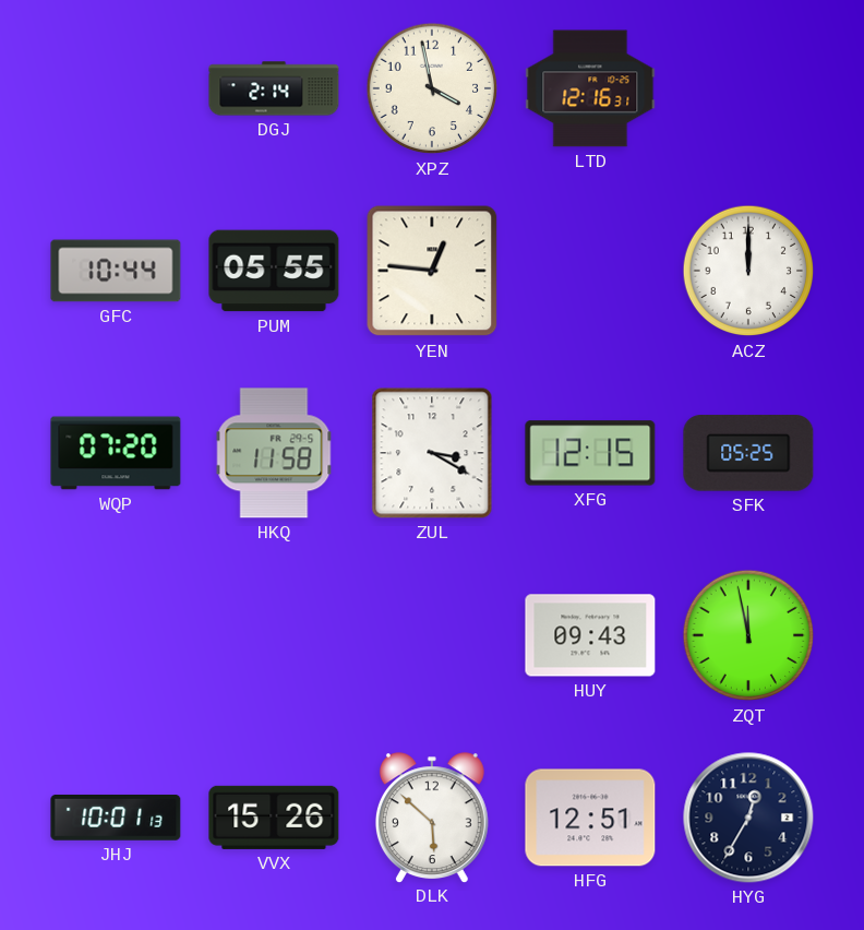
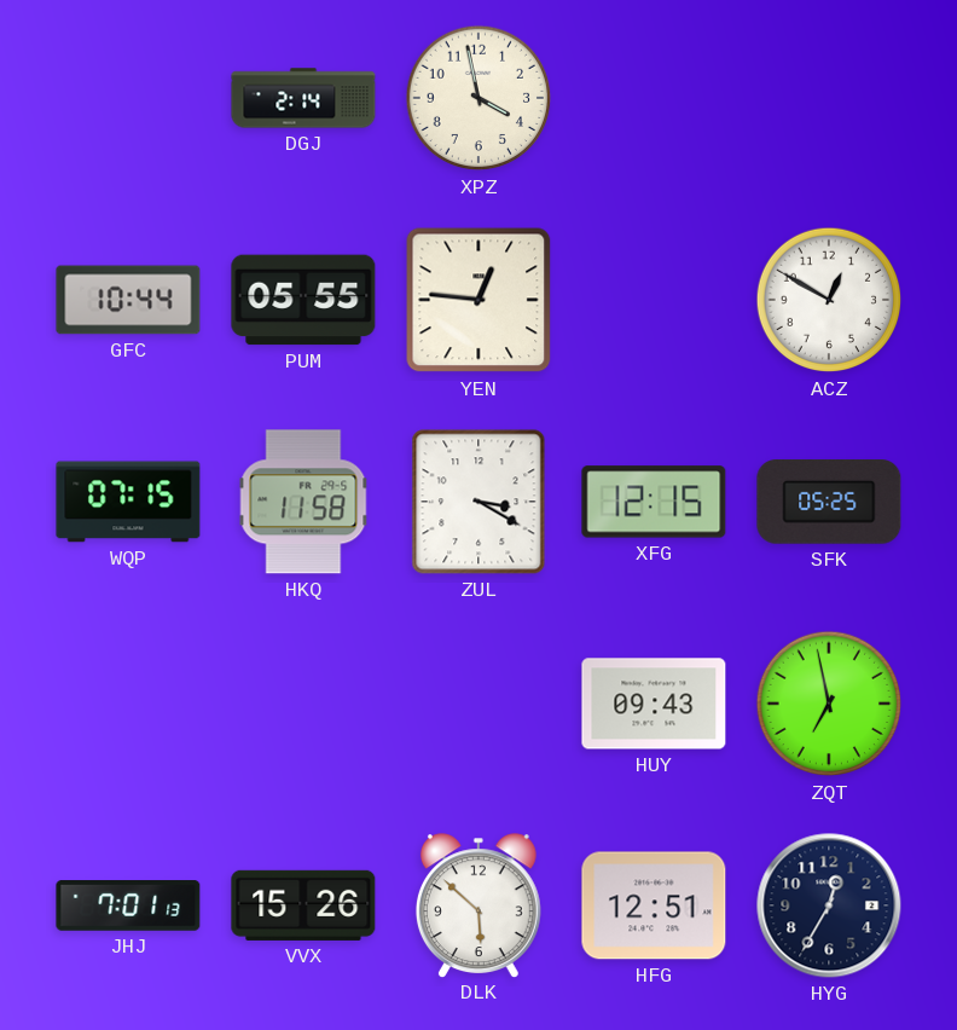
LTD: 12:16 -> none (590, 88)
ACZ: 12:00 -> 12:50 (829, 300)
WQP: 07:20 -> 07:15 (128, 502)
ZQT: 11:58 -> 6:58 (829, 704)
JHJ: 10:01 -> 7:01 (128, 907)
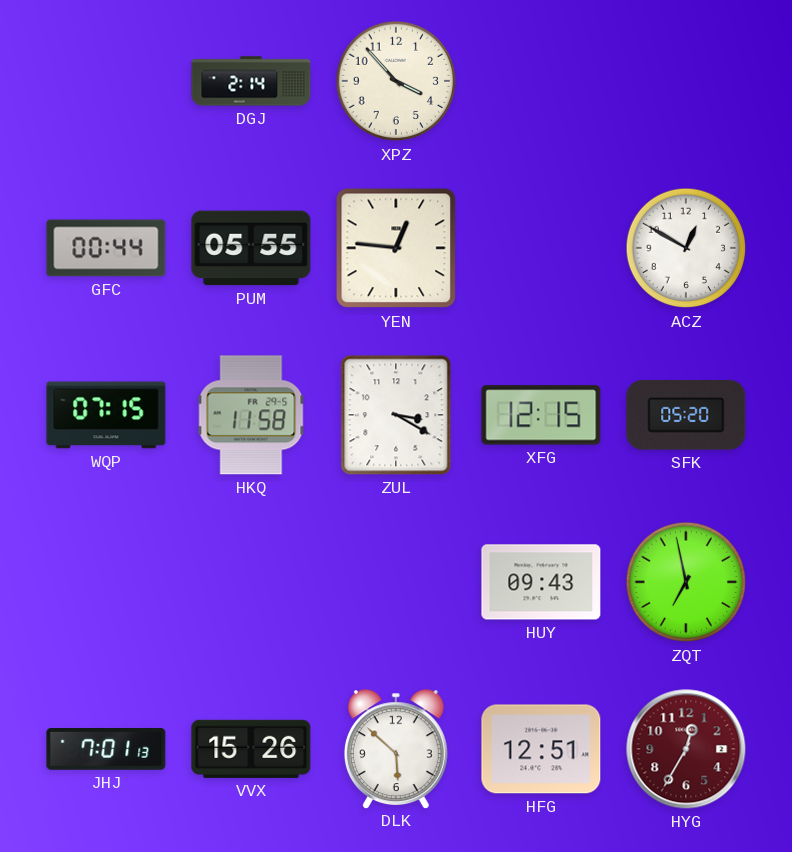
XPZ: 3:58 -> 3:53 (396, 81)
GFC: 10:44 -> 00:44 (106, 248)
SFK: 05:25 -> 05:20 (686, 415)
HYG dial: navy -> burgundy (686, 749)
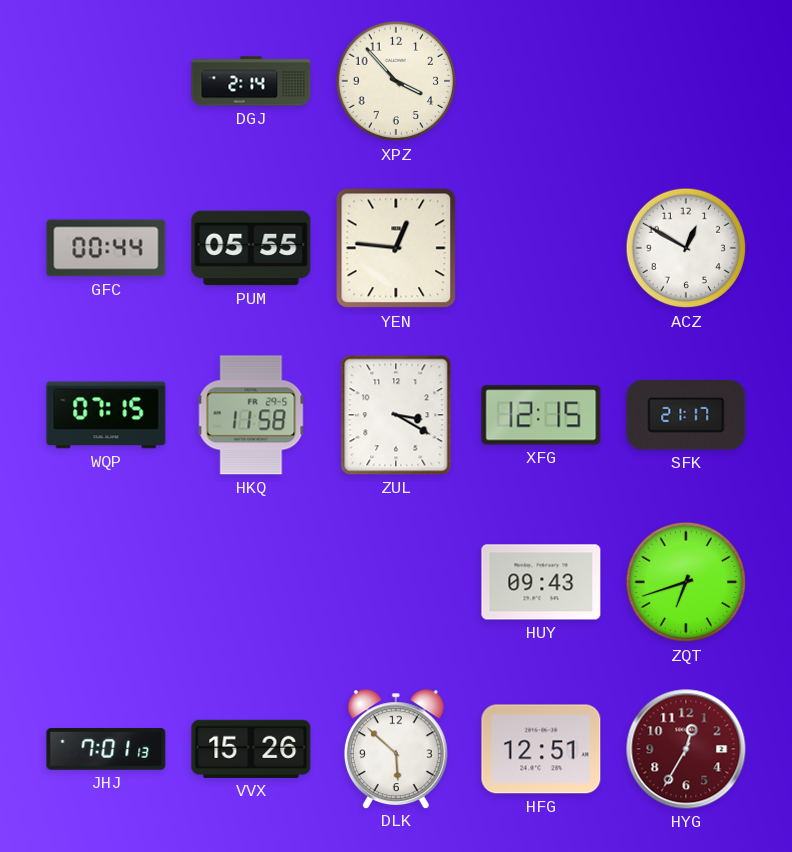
SFK: 05:20 -> 21:17 (686, 415)
ZQT: 6:58 -> 6:42 (686, 582)
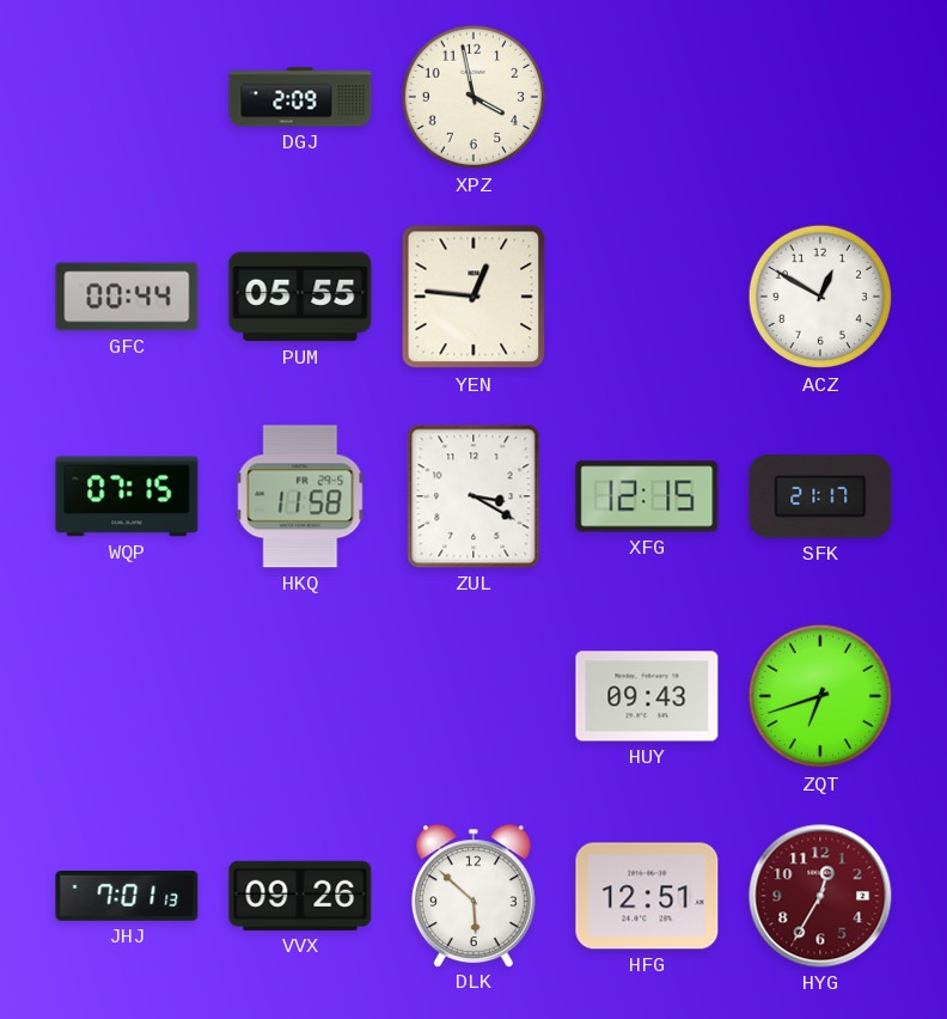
DGJ: 2:14 -> 2:09 (300, 97)
XPZ: 3:53 -> 3:58 (473, 97)
VVX: 15:26 -> 09:26 (300, 896)
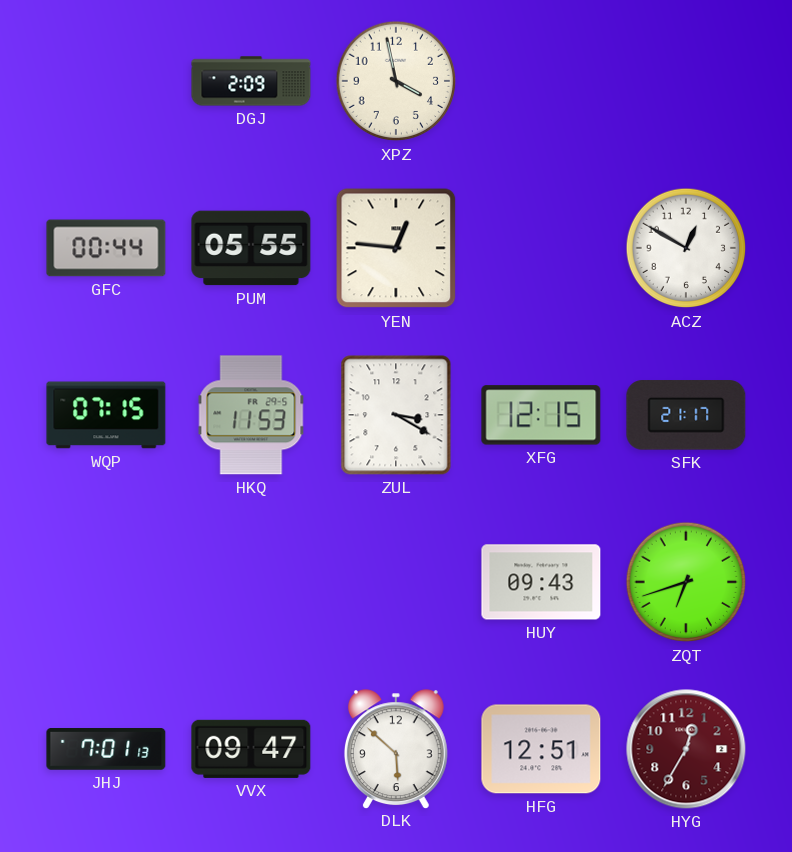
HKQ: 11:58 -> 11:53 (251, 415)
VVX: 09:26 -> 09:47 (251, 749)
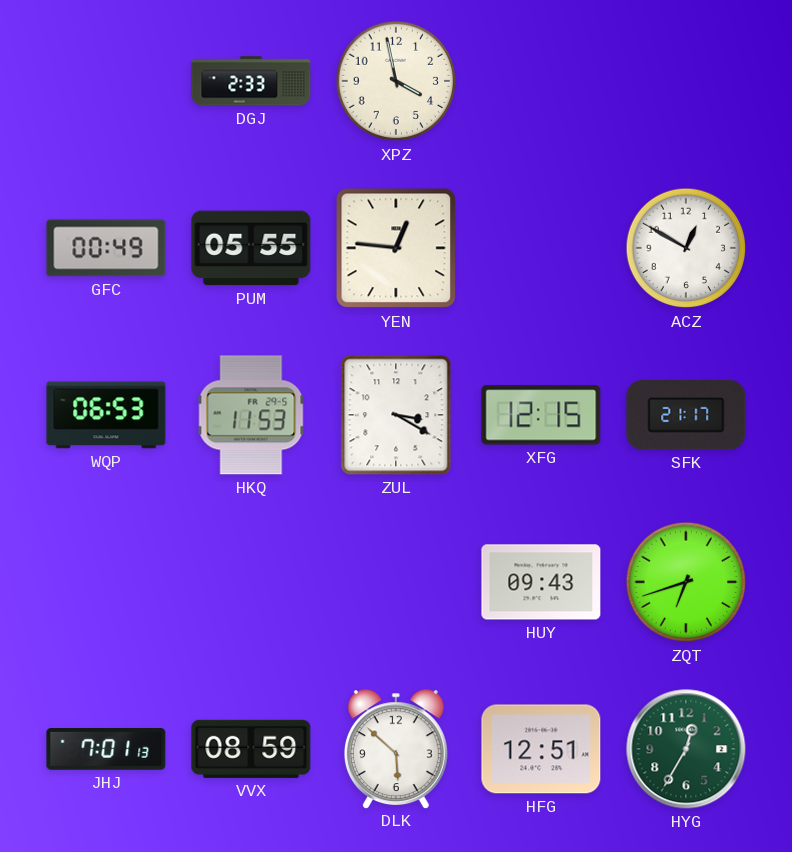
DGJ: 2:09 -> 2:33 (251, 81)
GFC: 00:44 -> 00:49 (106, 248)
WQP: 07:15 -> 06:53 (106, 415)
VVX: 09:47 -> 08:59 (251, 749)
HYG dial: burgundy -> green (686, 749)
